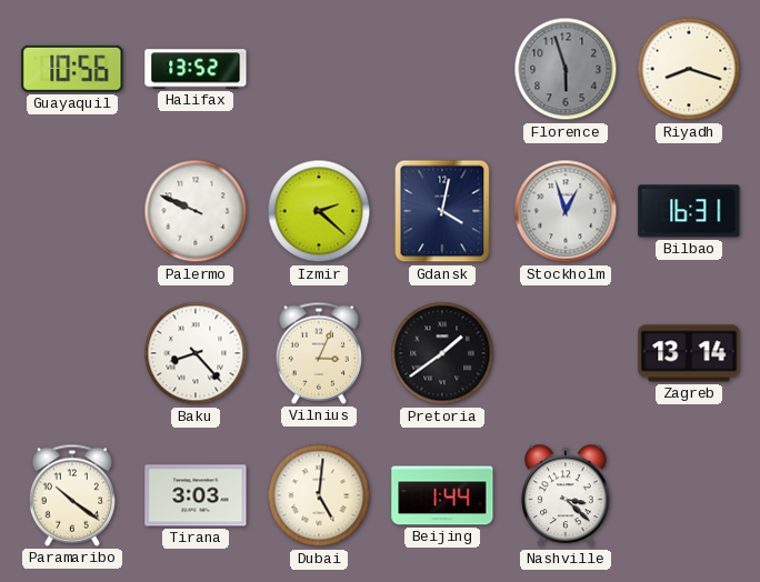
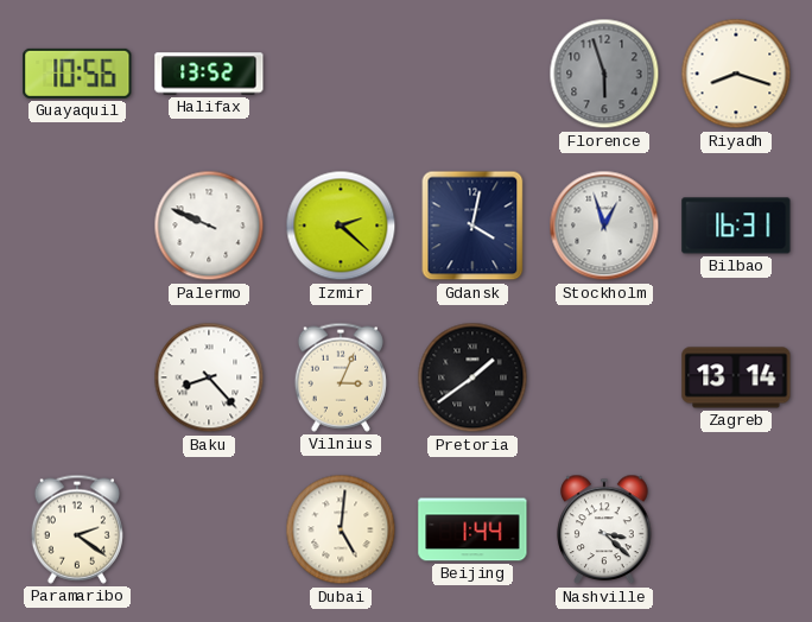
Paramaribo: 10:21 -> 2:21 (77, 529)
Tirana: 3:03 -> none (196, 495)
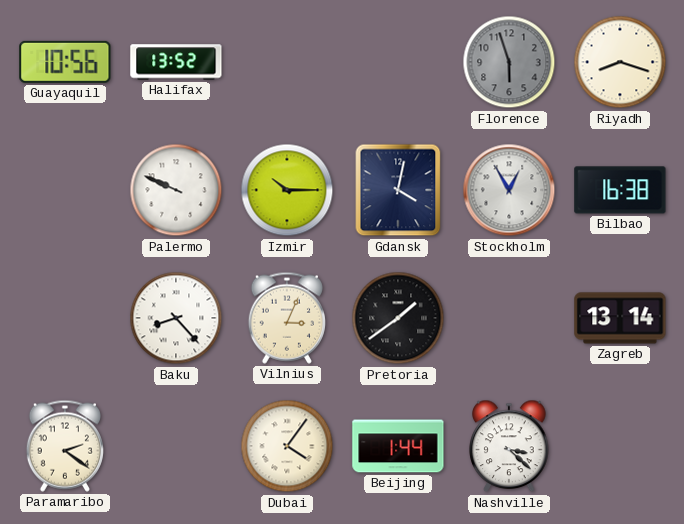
Izmir: 2:22 -> 10:15 (287, 190)
Stockholm: 12:57 -> 12:55 (509, 190)
Bilbao: 16:31 -> 16:38 (620, 190)
Dubai: 5:01 -> 4:06 (287, 446)
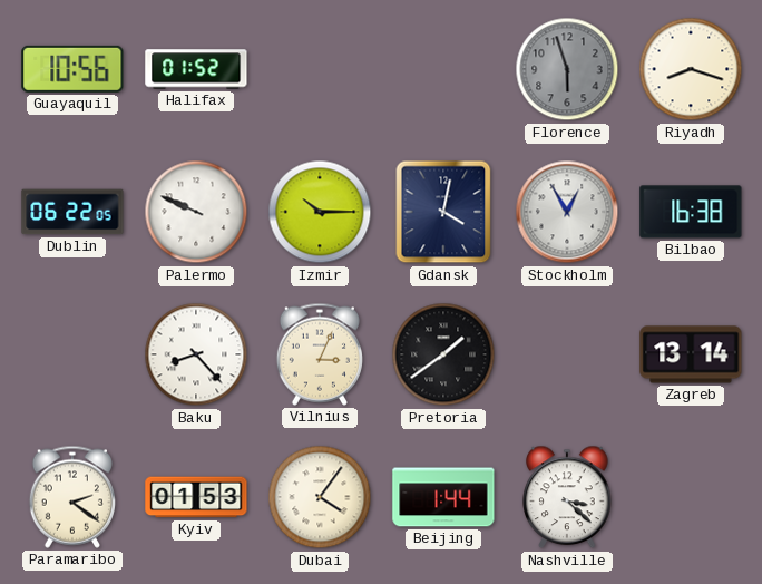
Halifax: 13:52 -> 01:52 (196, 69)
Dublin: none -> 06:22 (72, 212)
Kyiv: none -> 01:53 (196, 497)
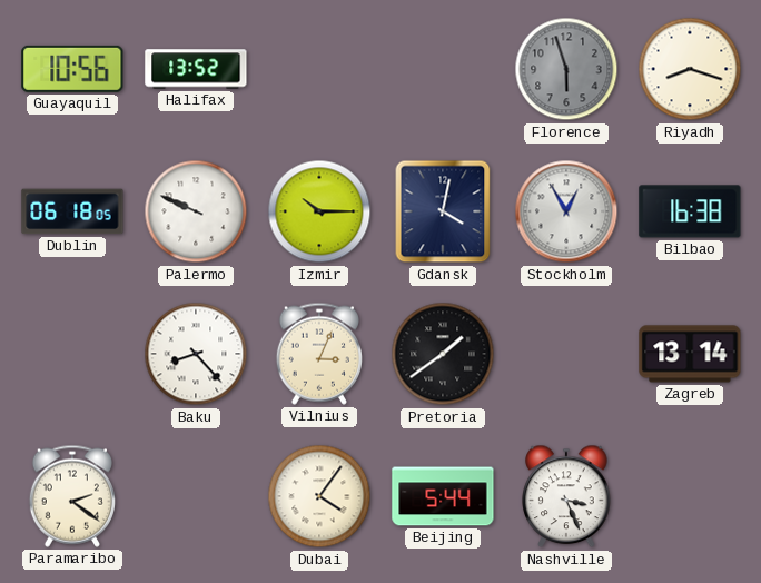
Halifax: 01:52 -> 13:52 (196, 69)
Dublin: 06:22 -> 06:18 (72, 211)
Kyiv: 01:53 -> none (196, 497)
Beijing: 1:44 -> 5:44 (443, 496)
Nashville: 3:22 -> 3:26 (566, 496)
